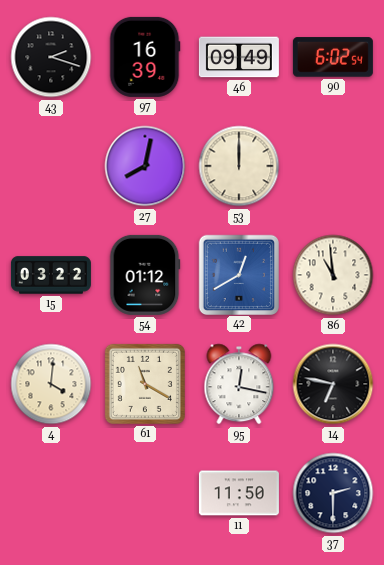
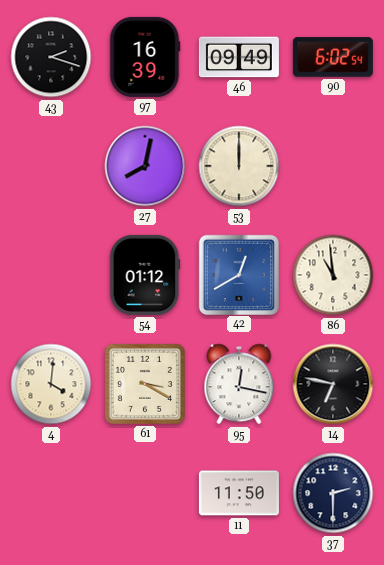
15: 03:22 -> none (51, 275)
61: 11:20 -> 3:20 (145, 384)
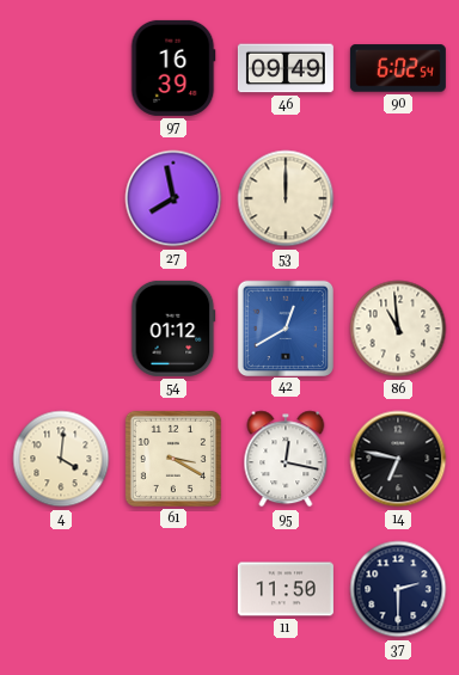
43: 2:18 -> none (51, 57)
27: 8:02 -> 7:58 (173, 198)
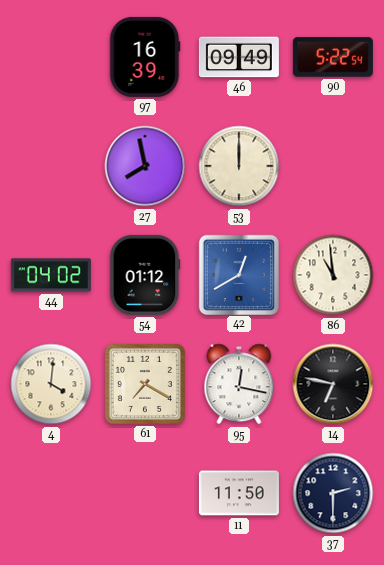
90: 6:02 -> 5:22 (333, 57)
44: none -> 04:02 (51, 275)
61: 3:20 -> 7:20 (145, 384)
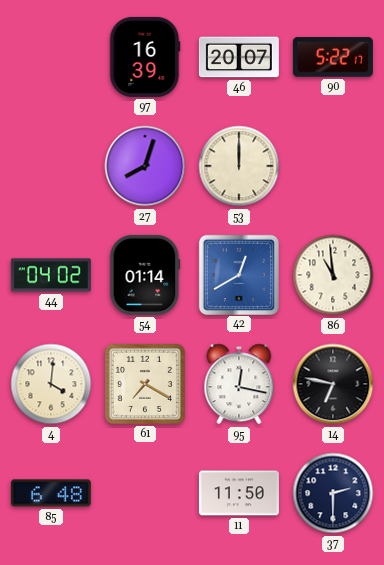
46: 09:49 -> 20:07 (239, 57)
90: 5:22:54 -> 5:22:17 (333, 57)
27: 7:58 -> 8:03 (145, 166)
54: 01:12 -> 01:14 (145, 275)
85: none -> 6:48 (51, 493)
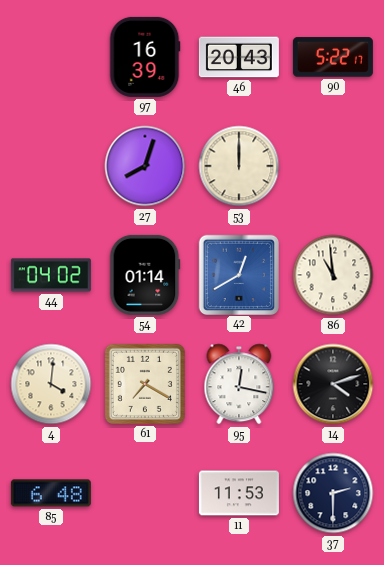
46: 20:07 -> 20:43 (239, 57)
14: 6:47 -> 4:12 (333, 384)
11: 11:50 -> 11:53 (239, 493)
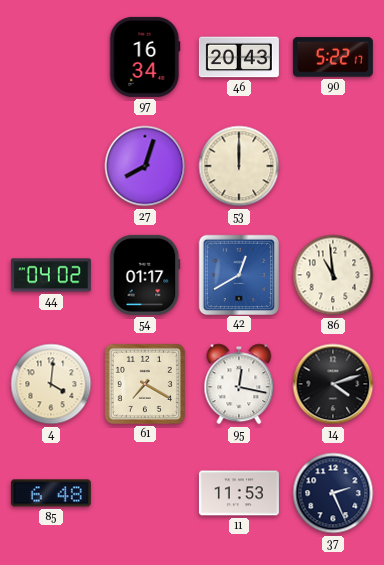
97: 16:39 -> 16:34 (145, 57)
54: 01:14 -> 01:17 (145, 275)
37: 2:30 -> 2:26 (333, 493)
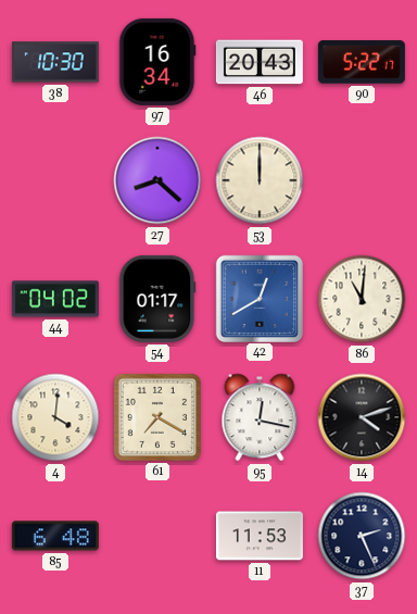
38: none -> 10:30 (55, 62)
27: 8:03 -> 8:22 (157, 180)
86: 10:59 -> 11:01 (362, 299)
